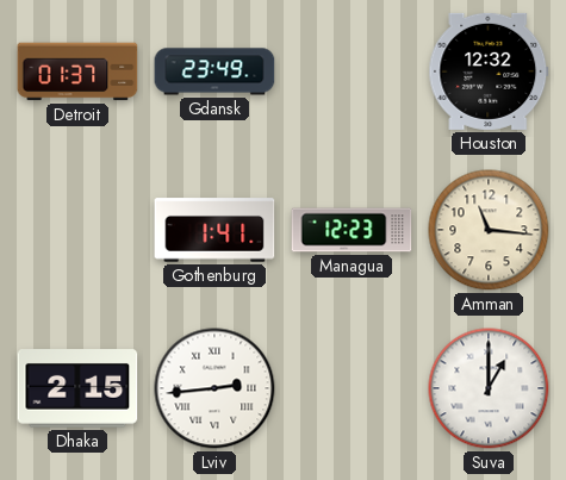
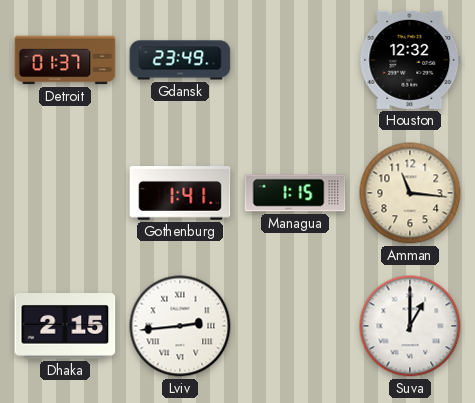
Managua: 12:23 -> 1:15 (295, 193)
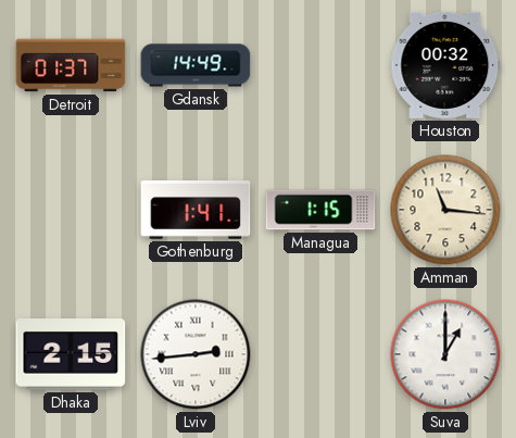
Gdansk: 23:49 -> 14:49 (196, 65)
Houston: 12:32 -> 00:32 (445, 65)
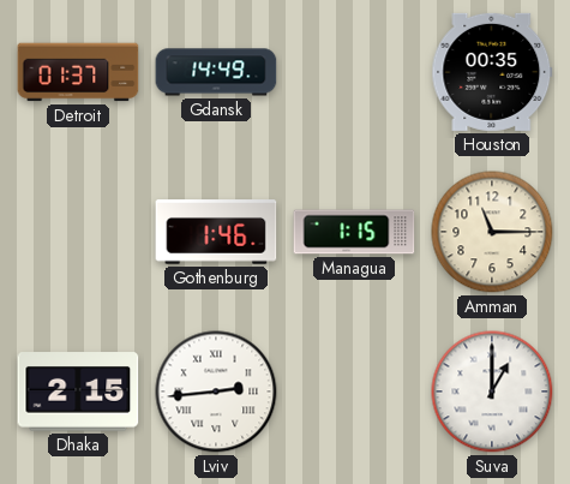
Houston: 00:32 -> 00:35 (492, 72)
Gothenburg: 1:41 -> 1:46 (216, 232)
Amman: 11:16 -> 11:15 (492, 232)
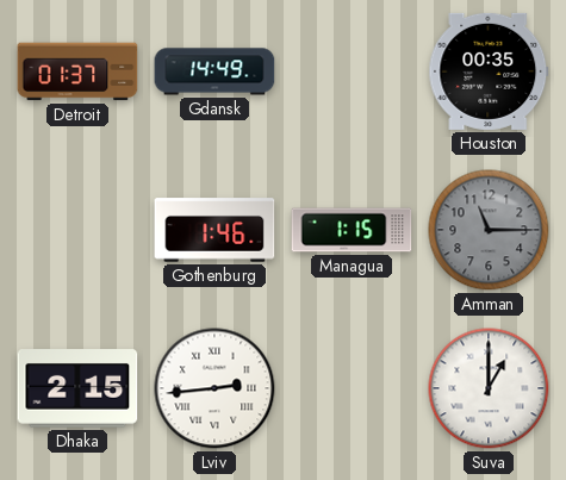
Amman dial: cream -> grey (489, 230)
